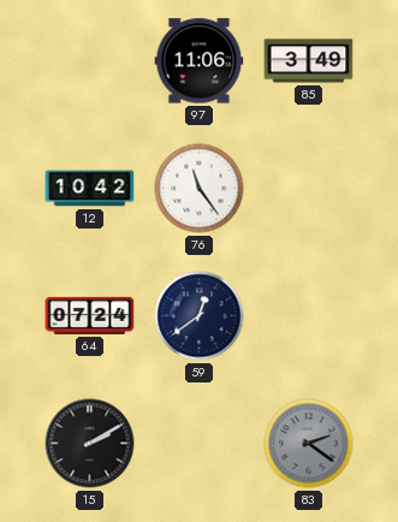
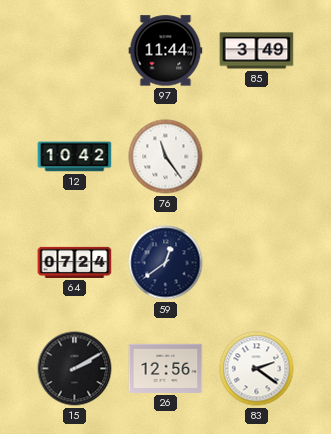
97: 11:06 -> 11:44 (166, 51)
26: none -> 12:56 (166, 368)
83 dial: grey -> white (257, 369)
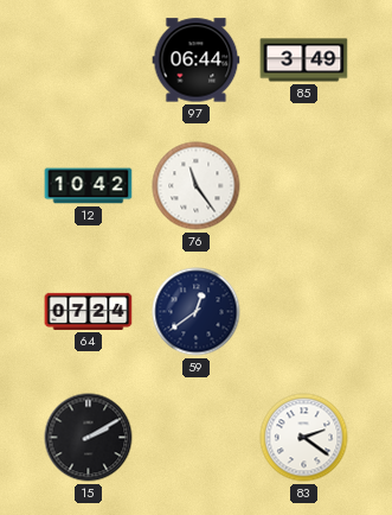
97: 11:44 -> 06:44 (197, 61)
26: 12:56 -> none (166, 368)
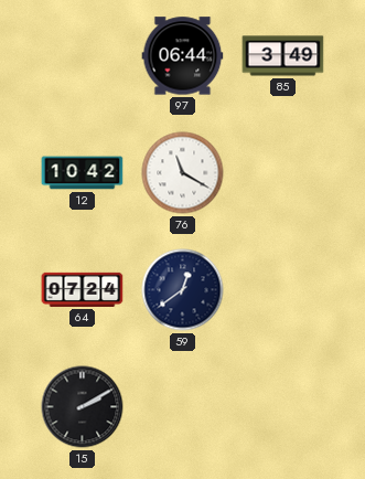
76: 11:24 -> 11:20 (183, 173)
83: 2:21 -> none (304, 438)
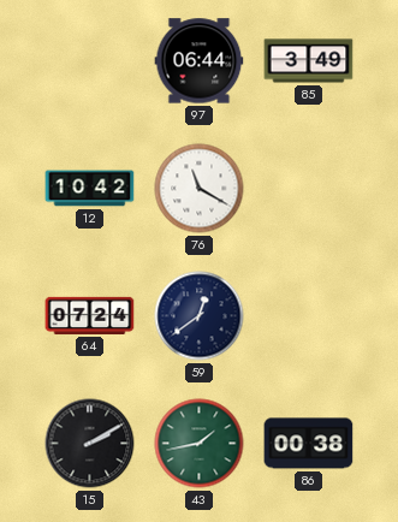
43: none -> 1:43 (200, 444)
86: none -> 00:38 (309, 444)
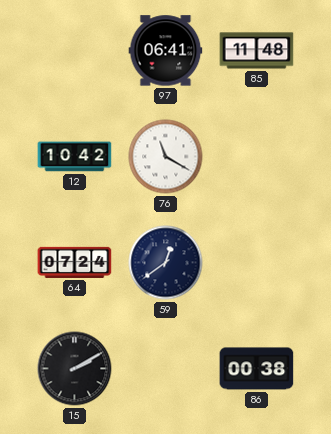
97: 06:44 -> 06:41 (166, 51)
85: 3:49 -> 11:48 (257, 51)
43: 1:43 -> none (200, 444)
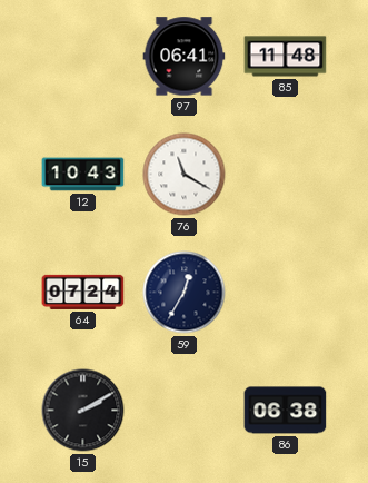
12: 10:42 -> 10:43 (83, 175)
59: 12:39 -> 12:35 (185, 293)
86: 00:38 -> 06:38 (286, 411)
